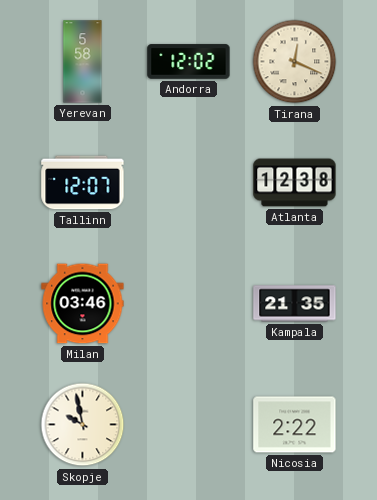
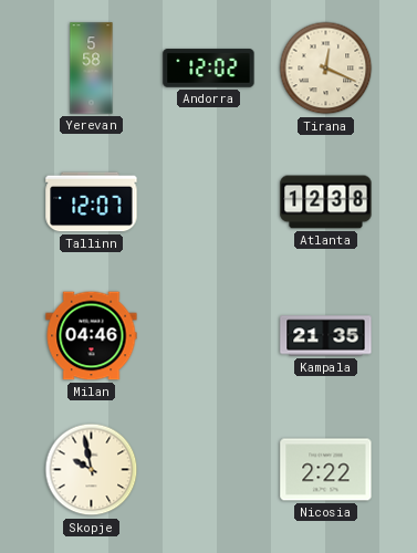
Milan: 03:46 -> 04:46 (92, 336)
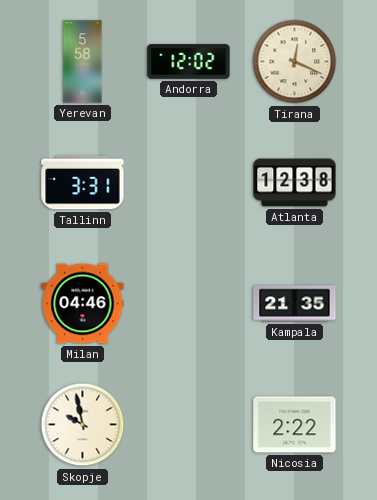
Tallinn: 12:07 -> 3:31 (83, 183)
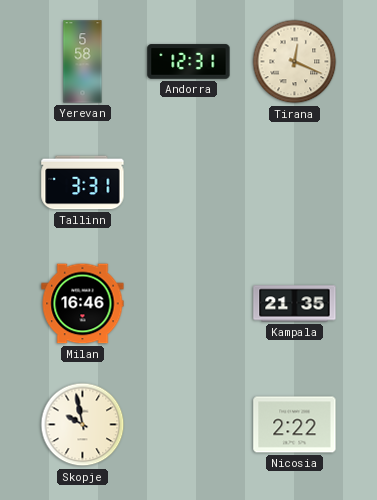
Andorra: 12:02 -> 12:31 (189, 62)
Atlanta: 12:38 -> none (295, 183)
Milan: 04:46 -> 16:46 (83, 304)
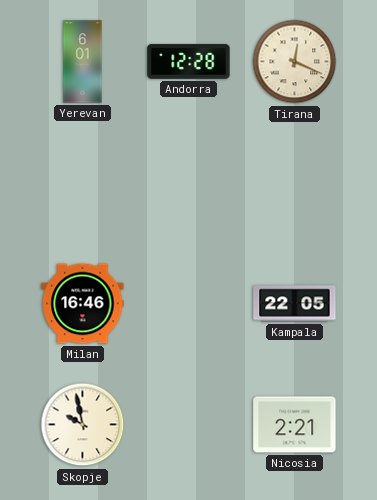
Yerevan: 5:58 -> 6:01 (83, 62)
Andorra: 12:31 -> 12:28 (189, 62)
Tallinn: 3:31 -> none (83, 183)
Kampala: 21:35 -> 22:05 (295, 304)
Nicosia: 2:22 -> 2:21 (295, 425)
